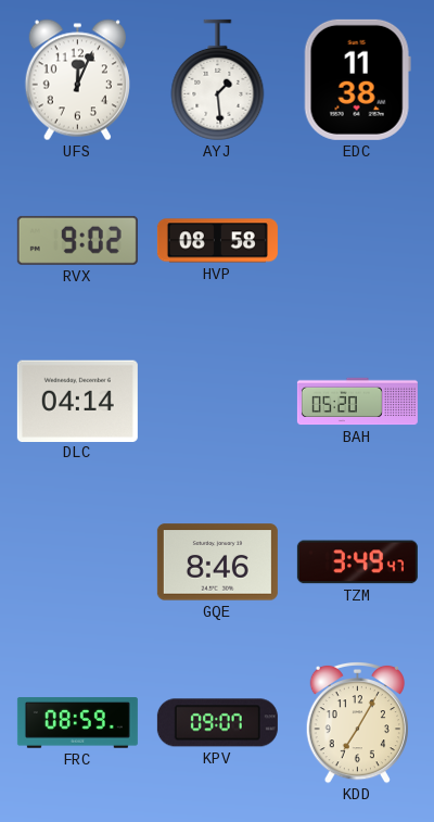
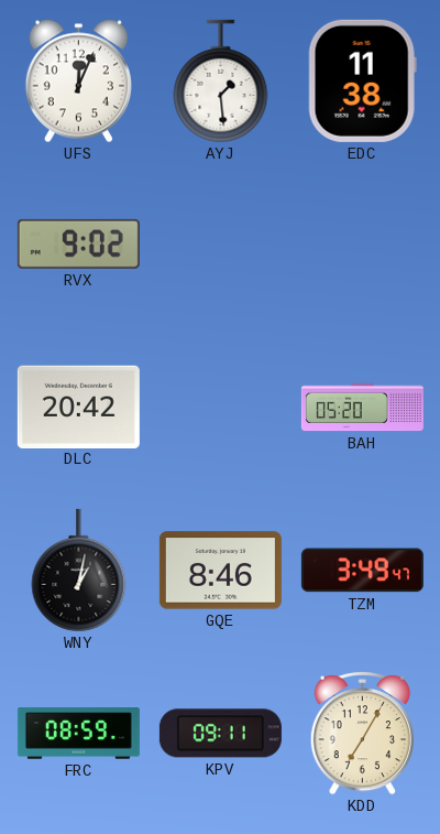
HVP: 08:58 -> none (217, 241)
DLC: 04:14 -> 20:42 (78, 407)
WNY: none -> 1:02 (79, 571)
KPV: 09:07 -> 09:11 (220, 734)
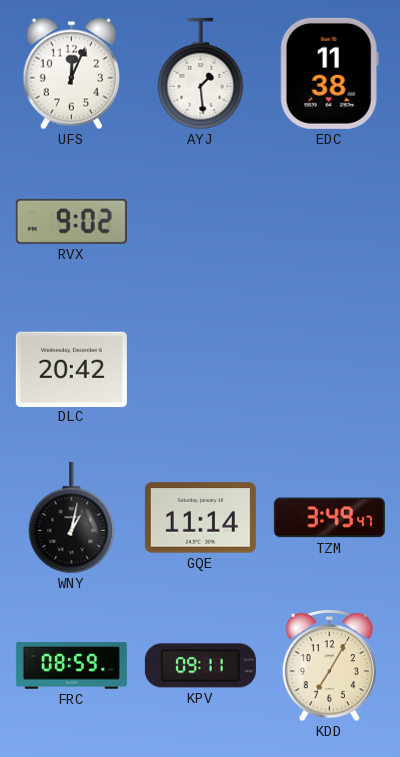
BAH: 05:20 -> none (362, 408)
GQE: 8:46 -> 11:14 (200, 518)
